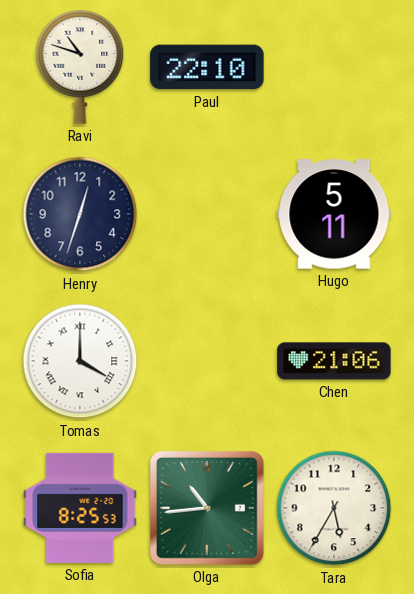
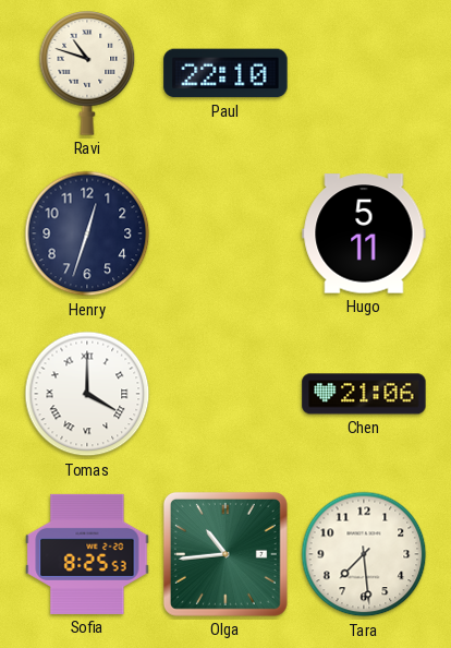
Tara: 5:35 -> 7:29 (364, 554)
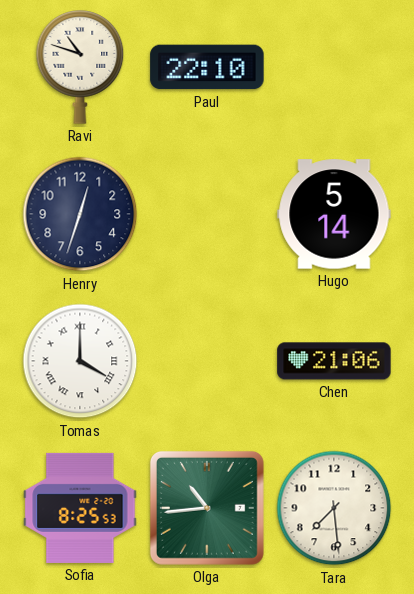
Hugo: 5:11 -> 5:14 (334, 214)
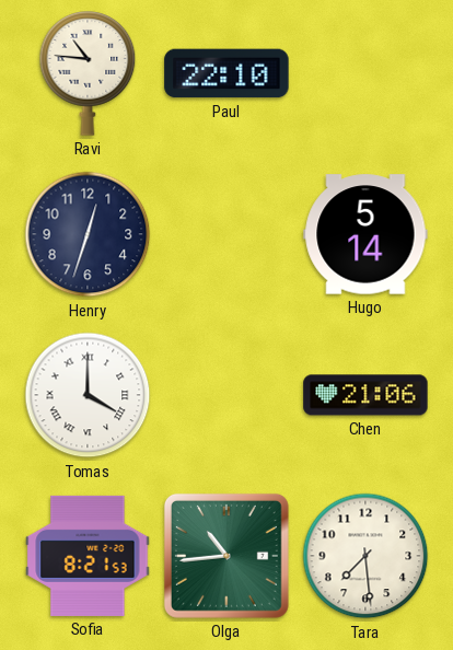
Ravi: 10:48 -> 10:46 (88, 73)
Sofia: 8:25 -> 8:21 (88, 556)
